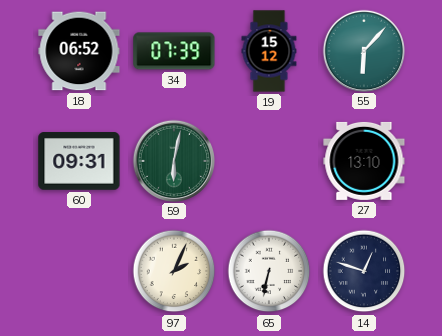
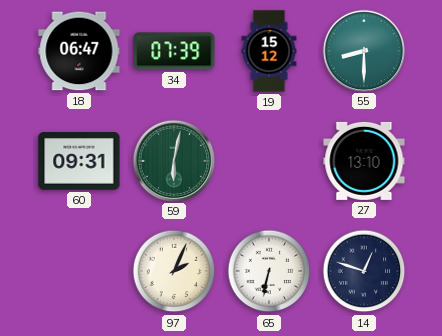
18: 06:52 -> 06:47 (79, 51)
55: 6:07 -> 8:30 (363, 50)
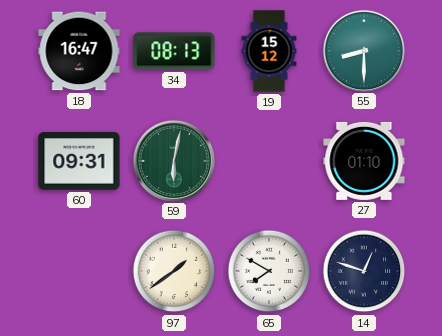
18: 06:47 -> 16:47 (79, 51)
34: 07:39 -> 08:13 (174, 51)
27: 13:10 -> 01:10 (364, 161)
97: 2:04 -> 1:39 (174, 271)
65: 6:32 -> 7:50 (269, 271)
